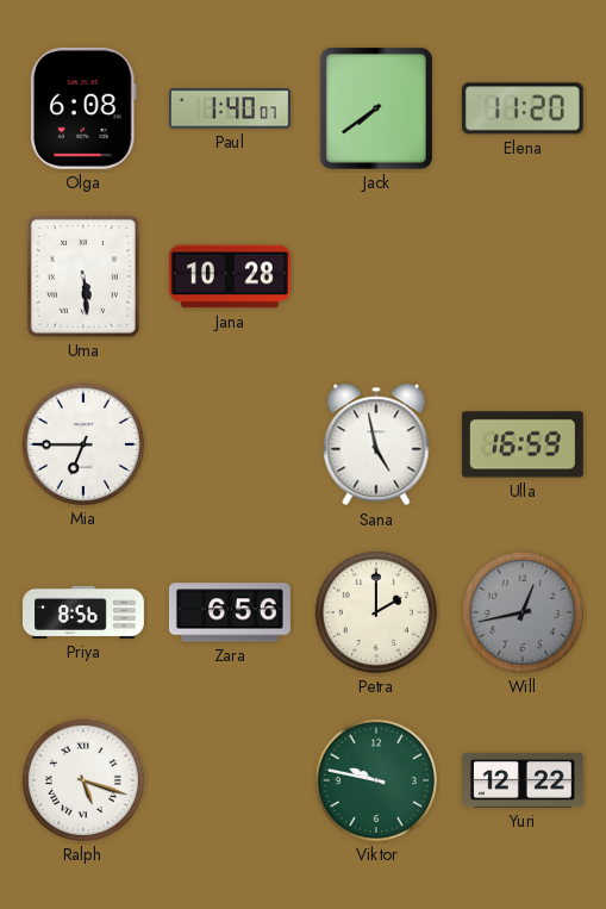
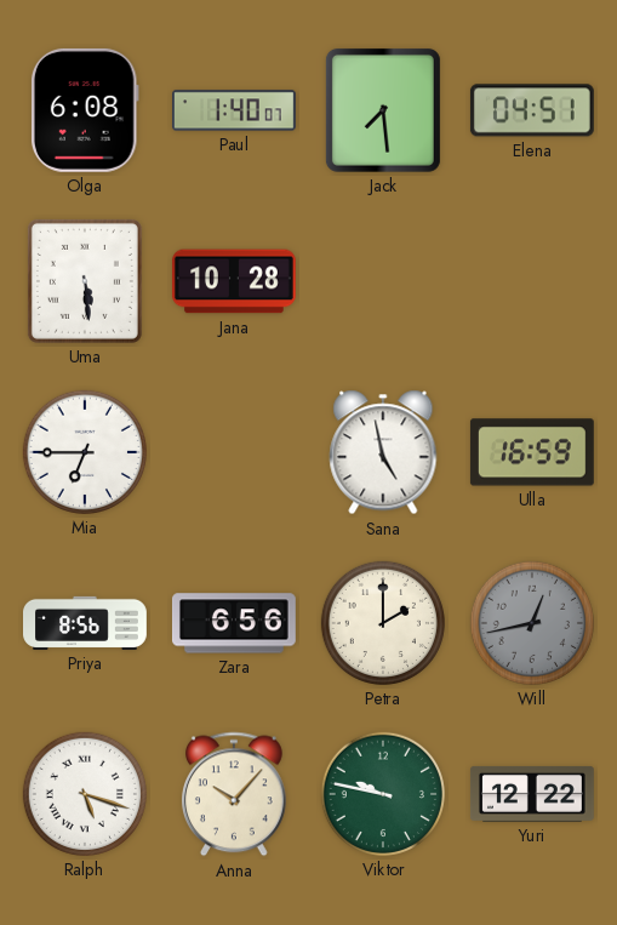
Jack: 7:39 -> 7:29 (383, 110)
Elena: 11:20 -> 04:51 (532, 110)
Anna: none -> 10:07 (234, 794)
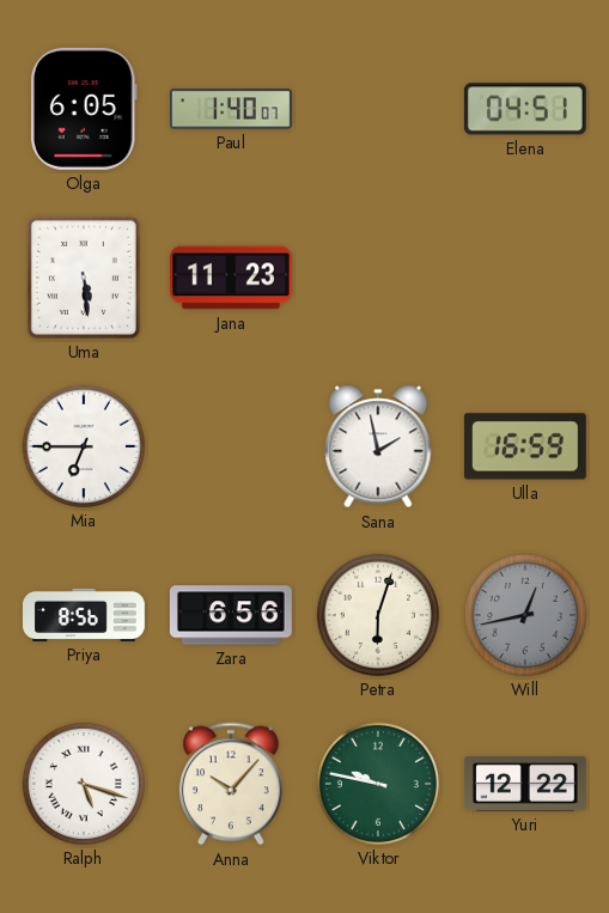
Olga: 6:08 -> 6:05 (84, 109)
Jack: 7:29 -> none (383, 110)
Jana: 10:28 -> 11:23 (231, 278)
Sana: 4:58 -> 1:58 (378, 446)
Petra: 2:00 -> 6:03 (378, 615)
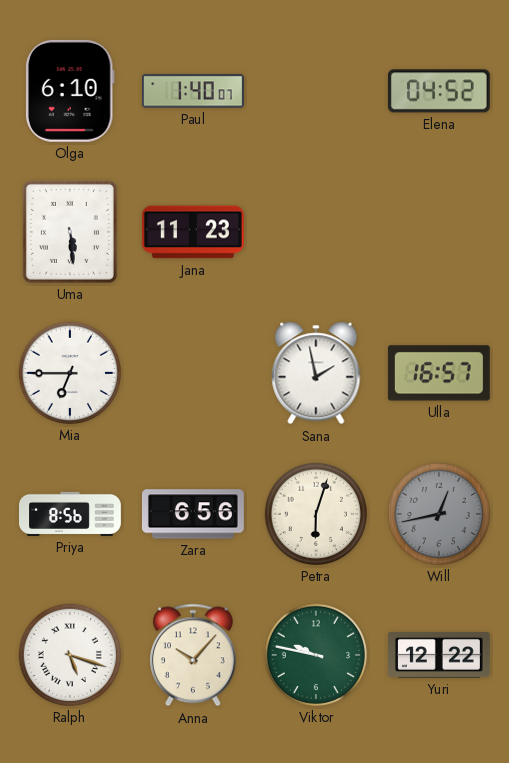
Olga: 6:05 -> 6:10 (70, 91)
Elena: 04:51 -> 04:52 (439, 91)
Ulla: 16:59 -> 16:57 (439, 373)
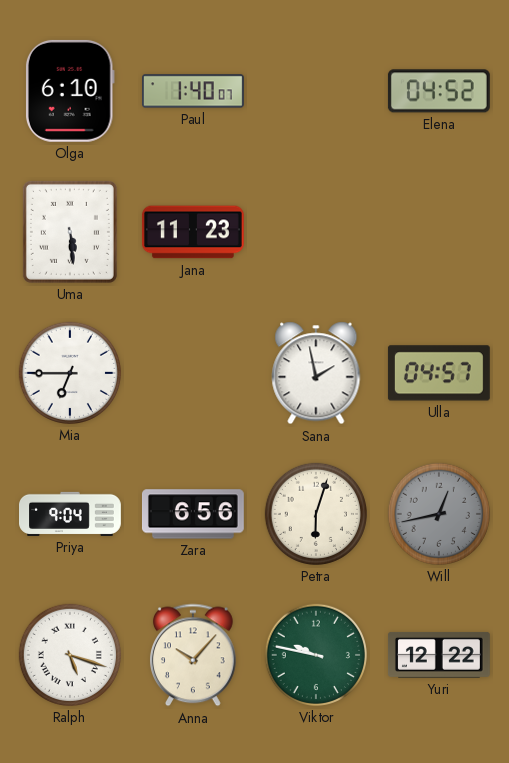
Ulla: 16:57 -> 04:57 (439, 373)
Priya: 8:56 -> 9:04 (71, 514)
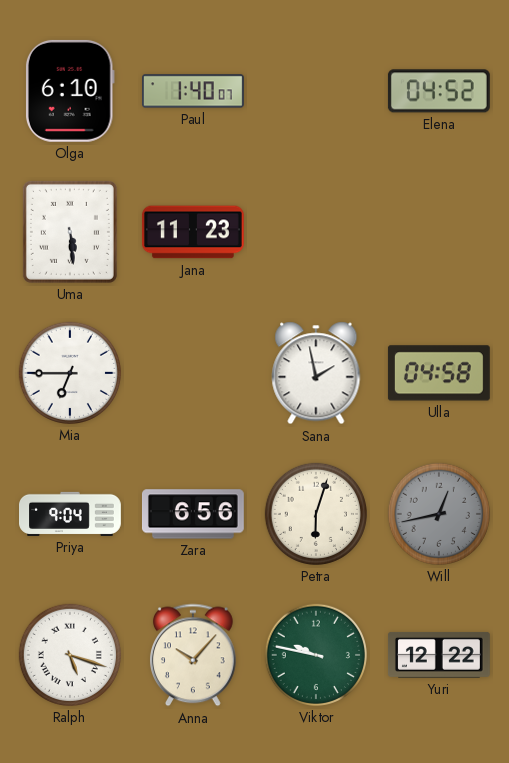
Ulla: 04:57 -> 04:58 (439, 373)
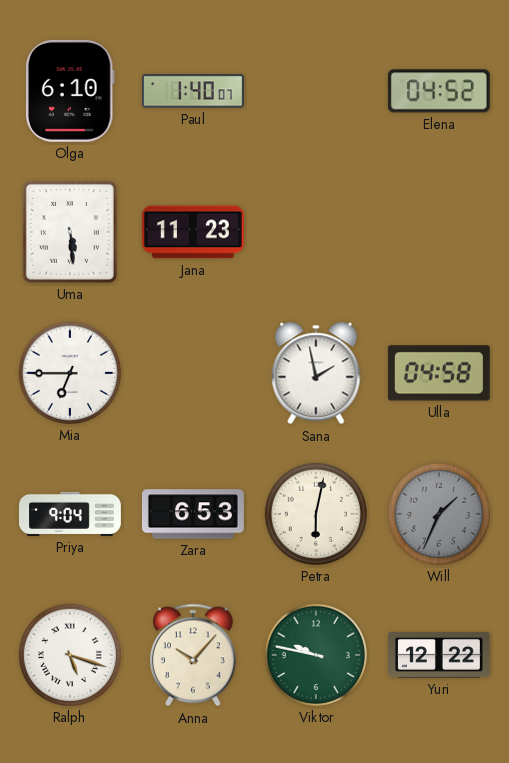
Zara: 6:56 -> 6:53 (193, 514)
Petra: 6:03 -> 6:02 (316, 514)
Will: 12:43 -> 1:34 (439, 514)
